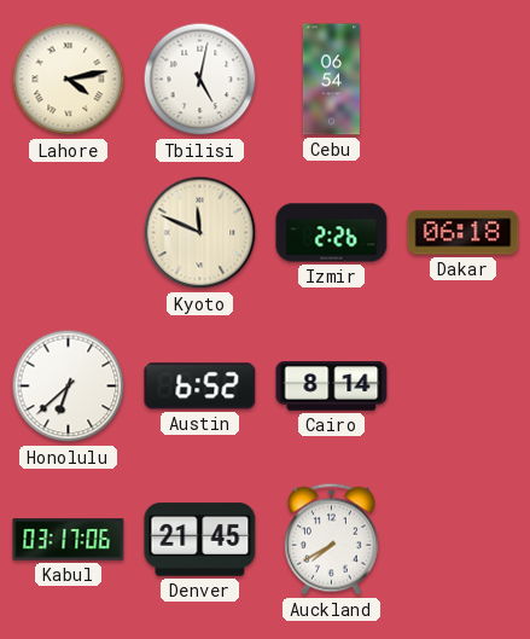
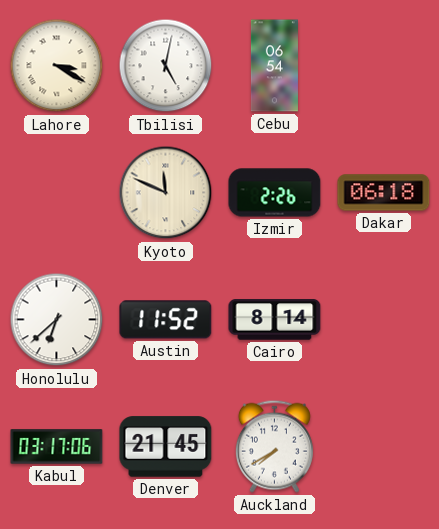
Lahore: 4:13 -> 3:20 (57, 66)
Austin: 6:52 -> 11:52 (166, 320)
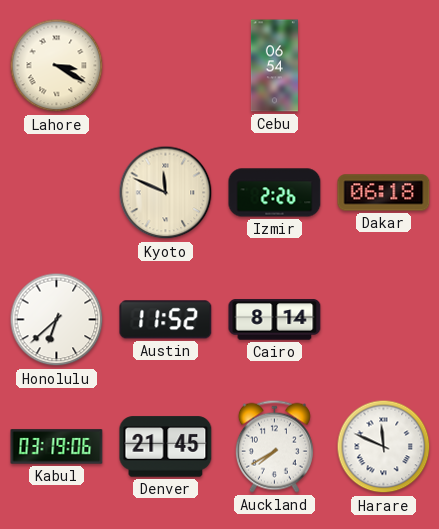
Tbilisi: 5:02 -> none (166, 66)
Kabul: 03:17 -> 03:19 (57, 447)
Harare: none -> 11:49 (384, 447)
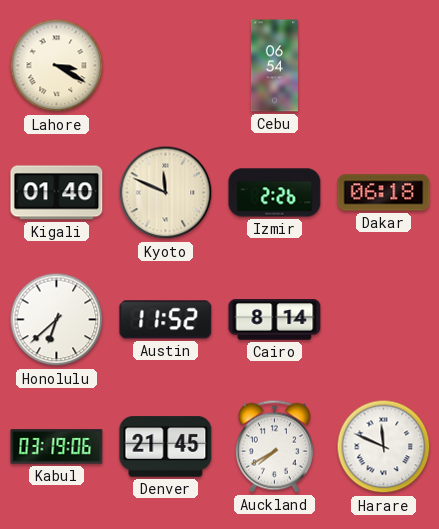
Kigali: none -> 01:40 (57, 193)
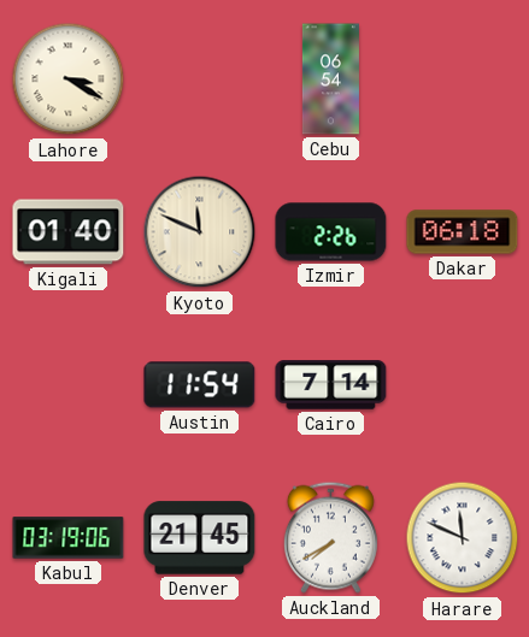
Honolulu: 6:38 -> none (57, 320)
Austin: 11:52 -> 11:54 (200, 385)
Cairo: 8:14 -> 7:14 (331, 385)
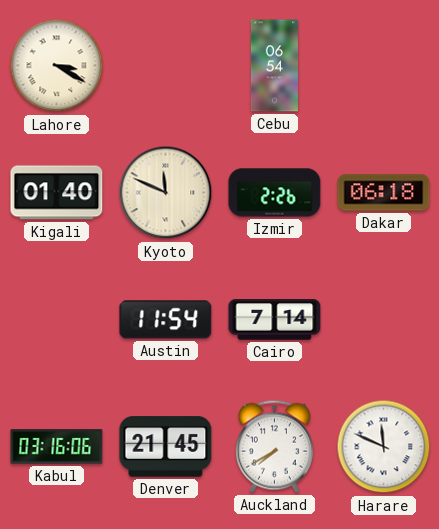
Kabul: 03:19 -> 03:16 (57, 447)
